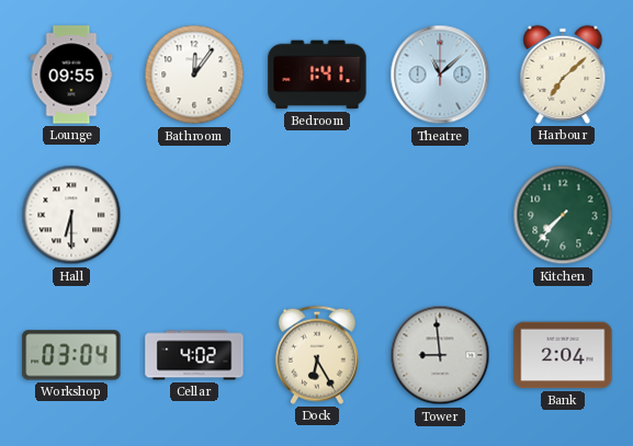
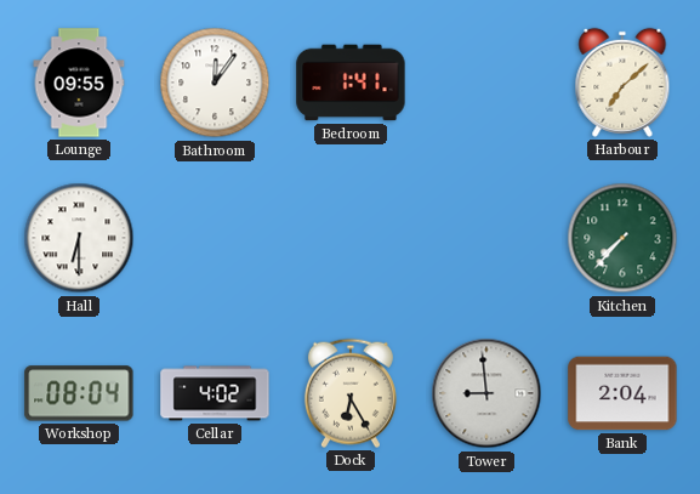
Theatre: 11:08 -> none (440, 75)
Workshop: 03:04 -> 08:04 (79, 393)
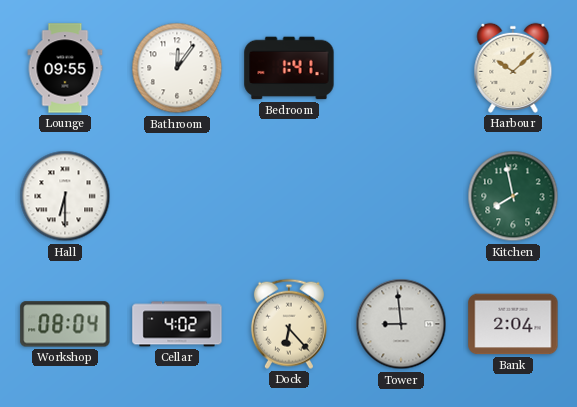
Harbour: 7:08 -> 10:08 (513, 68)
Kitchen: 7:37 -> 7:58 (513, 196)
Dock: 6:25 -> 6:23 (289, 324)
